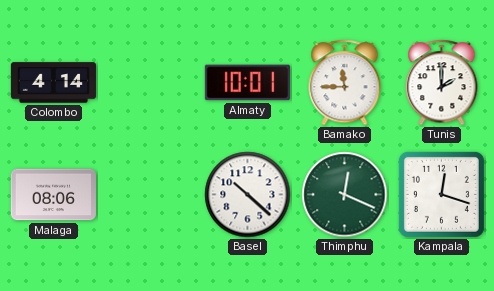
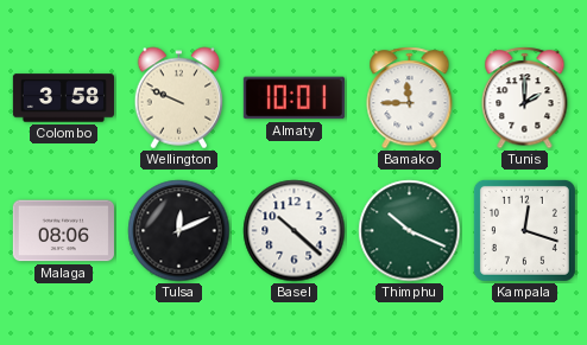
Colombo: 4:14 -> 3:58 (63, 98)
Wellington: none -> 9:49 (179, 98)
Tulsa: none -> 12:11 (179, 231)
Thimphu: 12:19 -> 10:19 (410, 231)
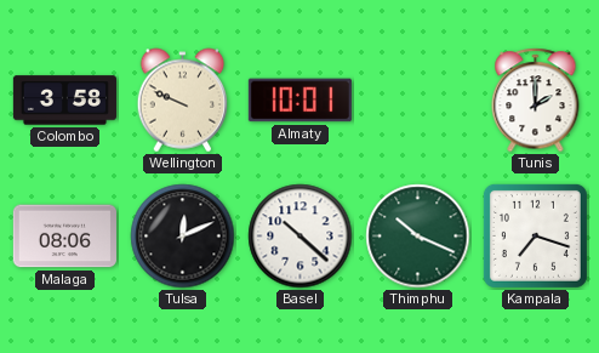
Bamako: 11:45 -> none (410, 98)
Kampala: 12:18 -> 7:18 (535, 235)
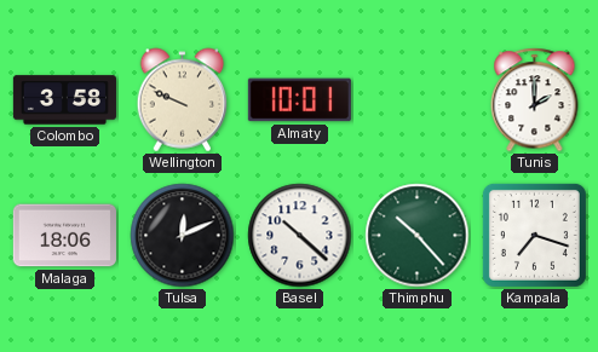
Malaga: 08:06 -> 18:06 (64, 236)
Thimphu: 10:19 -> 10:23 (418, 236)
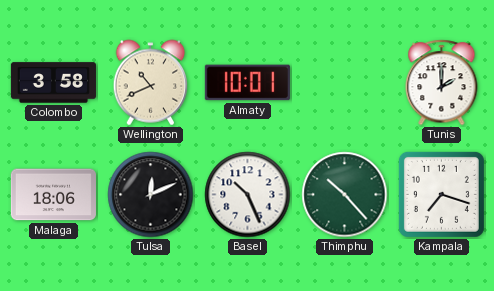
Wellington: 9:49 -> 10:41 (151, 83)
Basel: 10:22 -> 10:26 (248, 195)
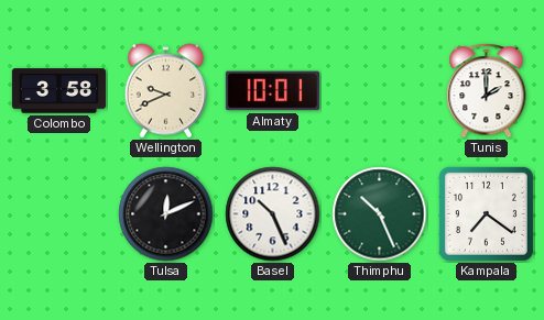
Wellington: 10:41 -> 9:41 (166, 91)
Malaga: 18:06 -> none (53, 195)
Thimphu: 10:23 -> 10:26 (380, 214)
Kampala: 7:18 -> 7:21 (486, 213)
